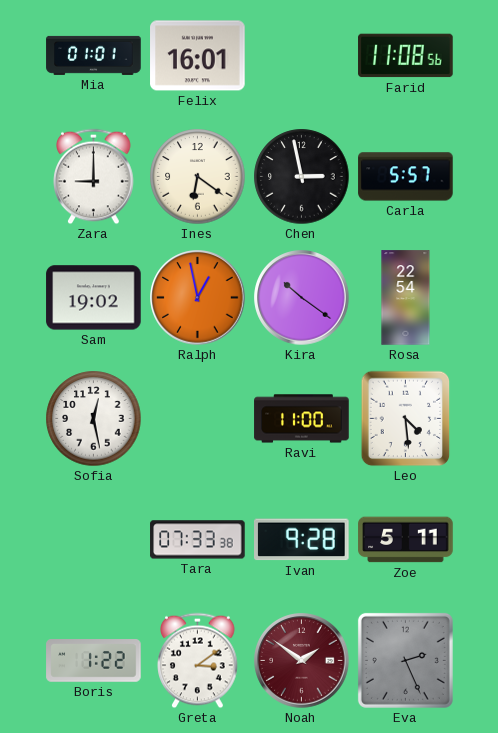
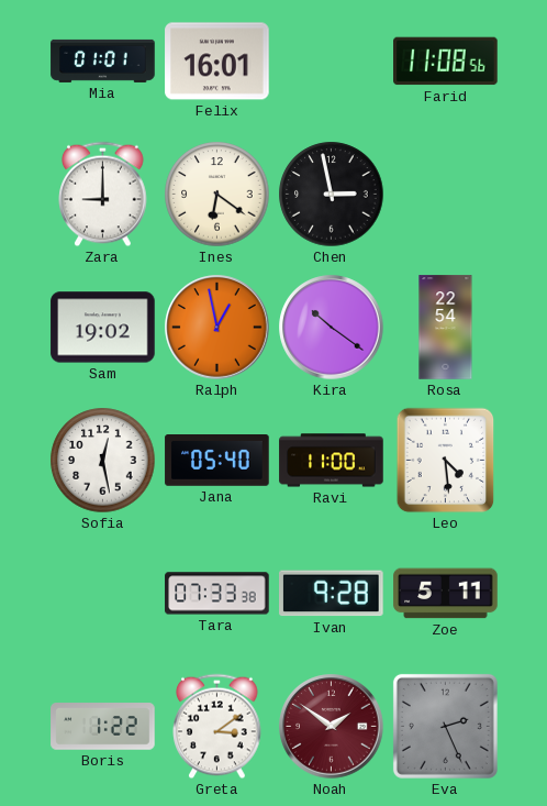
Carla: 5:57 -> none (406, 177)
Jana: none -> 05:40 (217, 461)
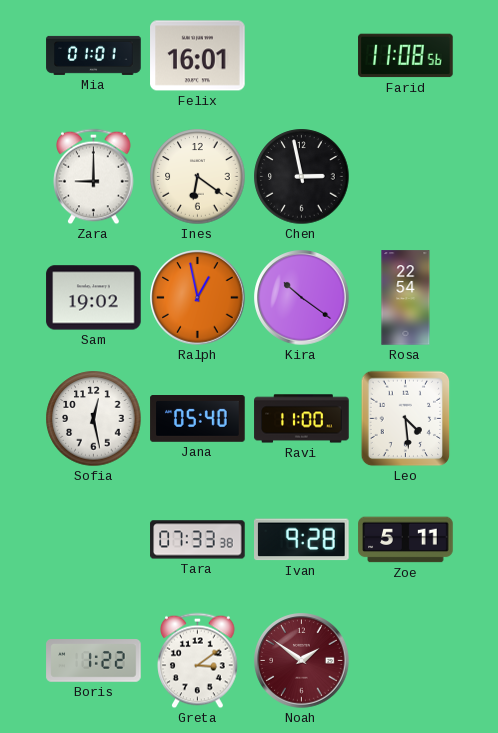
Eva: 2:26 -> none (445, 726)
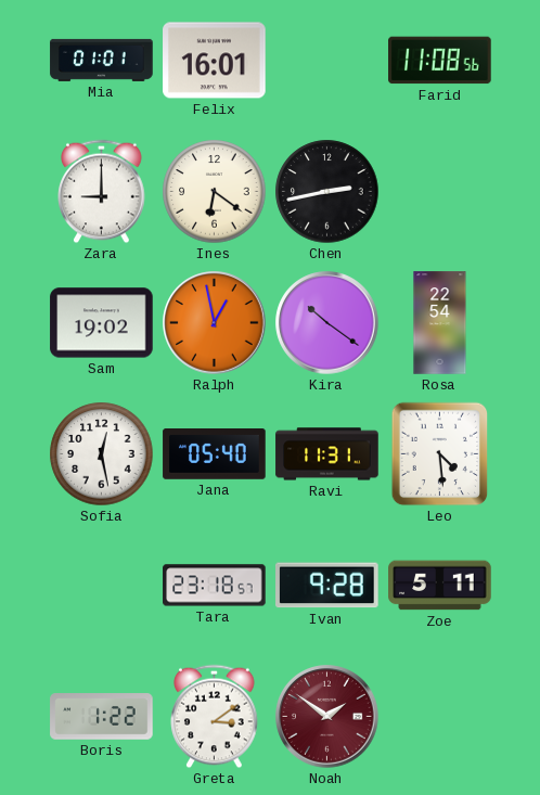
Chen: 2:58 -> 2:43 (327, 192)
Ravi: 11:00 -> 11:31 (327, 454)
Tara: 07:33 -> 23:18 (215, 586)
